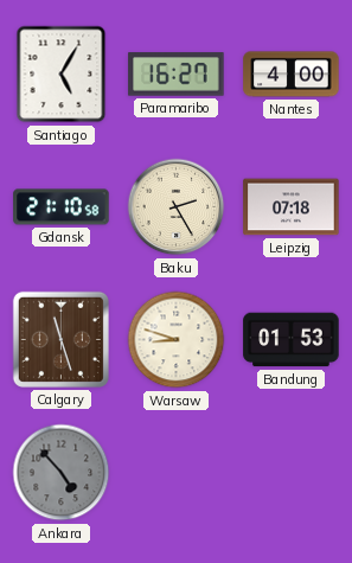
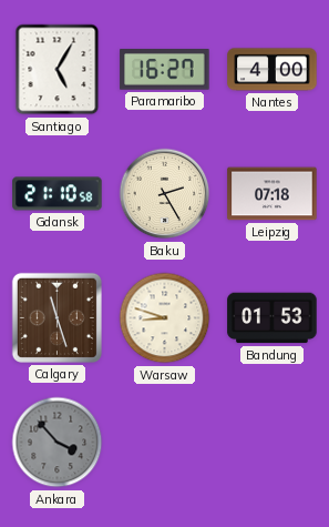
Ankara: 4:53 -> 3:53 (58, 443)
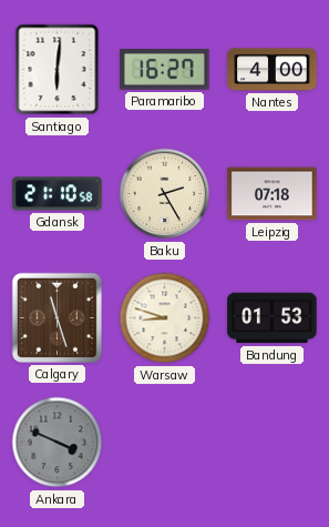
Santiago: 5:05 -> 6:01 (58, 70)
Ankara: 3:53 -> 3:49 (58, 443)
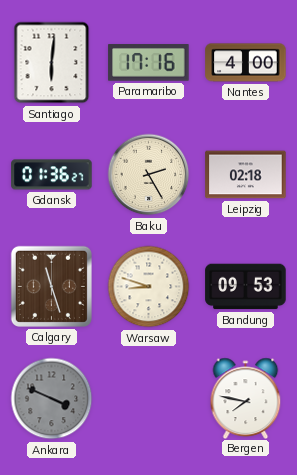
Paramaribo: 16:27 -> 17:16 (149, 63)
Gdansk: 21:10 -> 01:36 (52, 175)
Leipzig: 07:18 -> 02:18 (246, 175)
Bandung: 01:53 -> 09:53 (246, 287)
Bergen: none -> 7:47 (246, 398)
